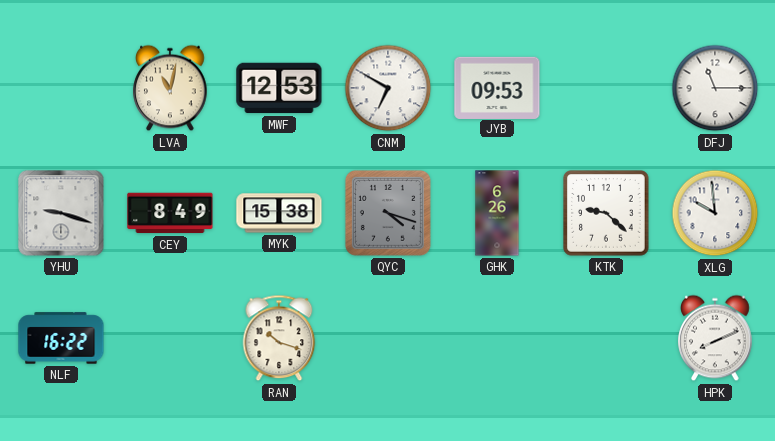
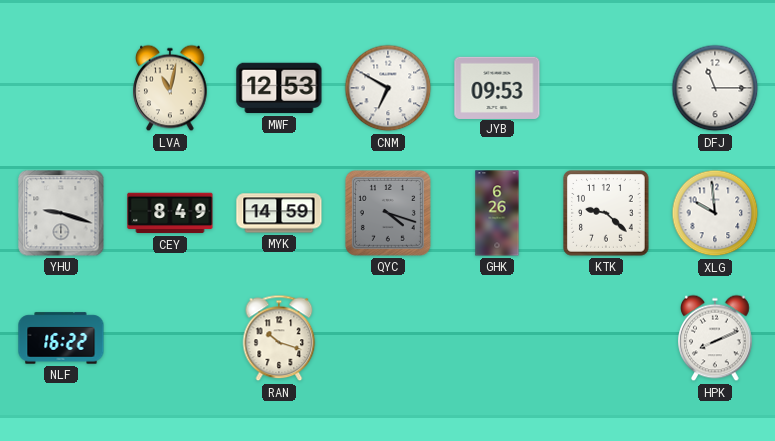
MYK: 15:38 -> 14:59 (279, 213)
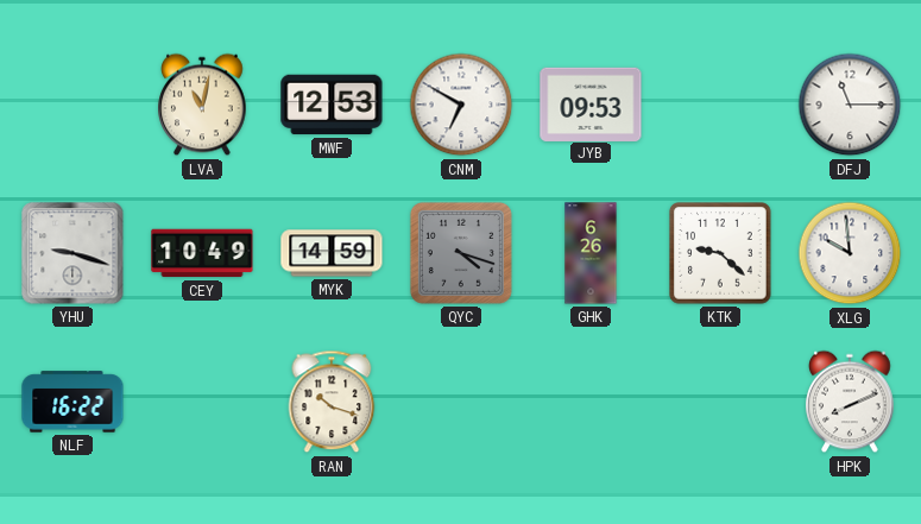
CEY: 8:49 -> 10:49 (202, 253)
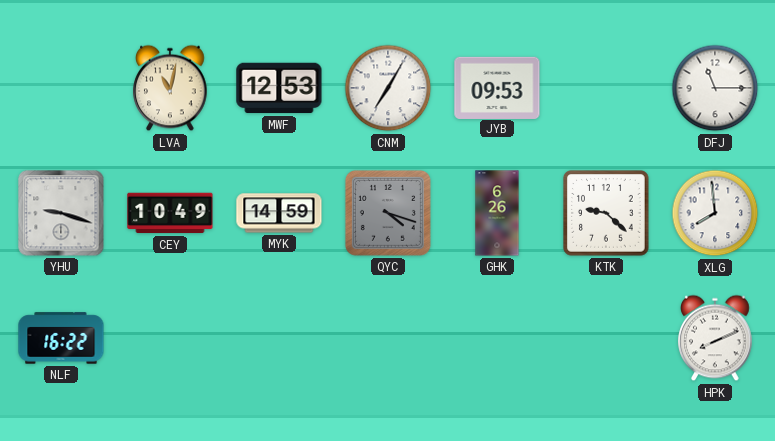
CNM: 6:50 -> 7:05 (388, 88)
XLG: 9:59 -> 7:59 (715, 213)
RAN: 10:18 -> none (332, 402)
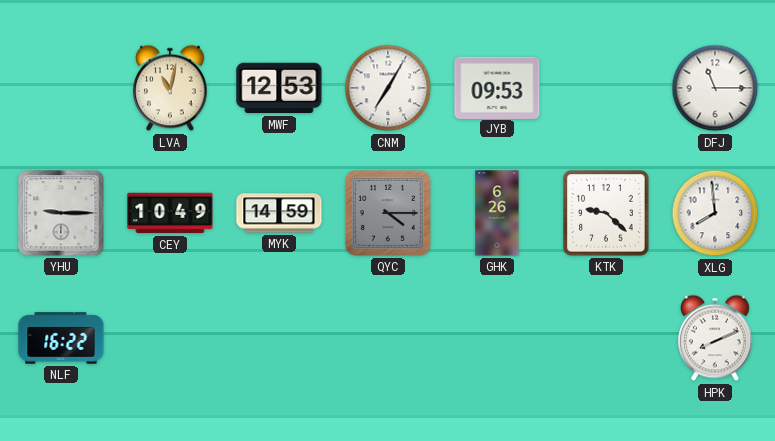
YHU: 9:18 -> 9:15 (61, 213)
QYC: 4:18 -> 4:15 (388, 213)
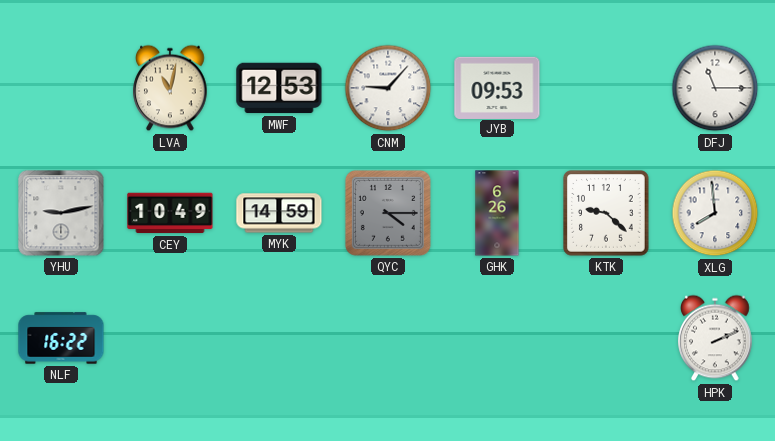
CNM: 7:05 -> 9:07 (388, 88)
YHU: 9:15 -> 9:13 (61, 213)
HPK: 8:11 -> 2:11 (715, 338)
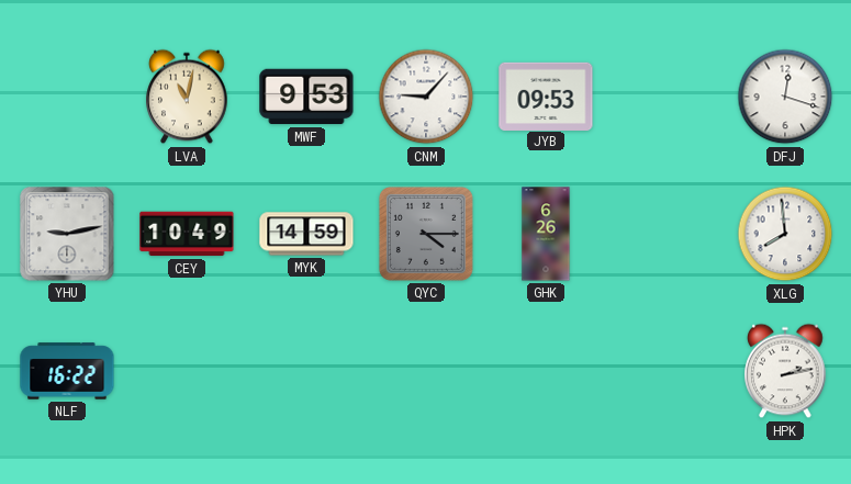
MWF: 12:53 -> 9:53 (306, 97)
DFJ: 11:15 -> 12:18 (785, 97)
KTK: 9:22 -> none (606, 213)
HPK: 2:11 -> 2:13 (785, 371)
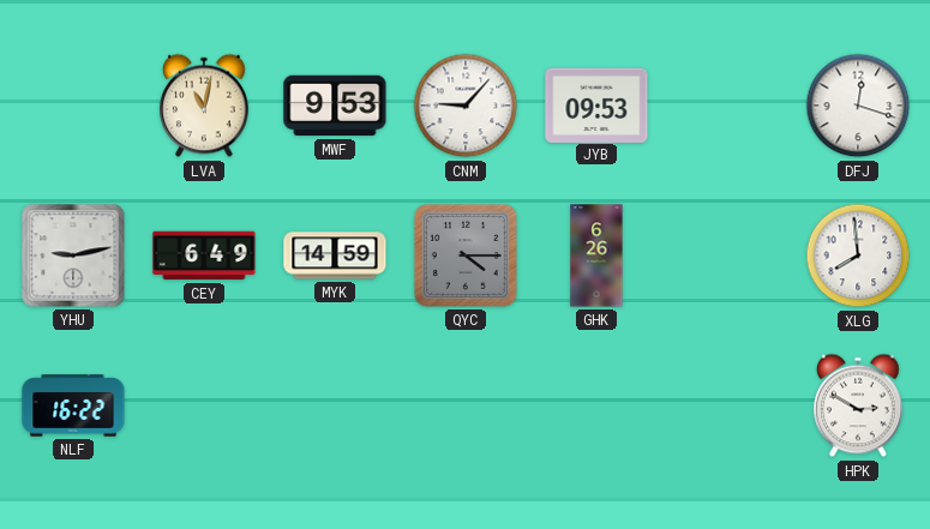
CEY: 10:49 -> 6:49 (204, 256)
HPK: 2:13 -> 2:50 (858, 405)
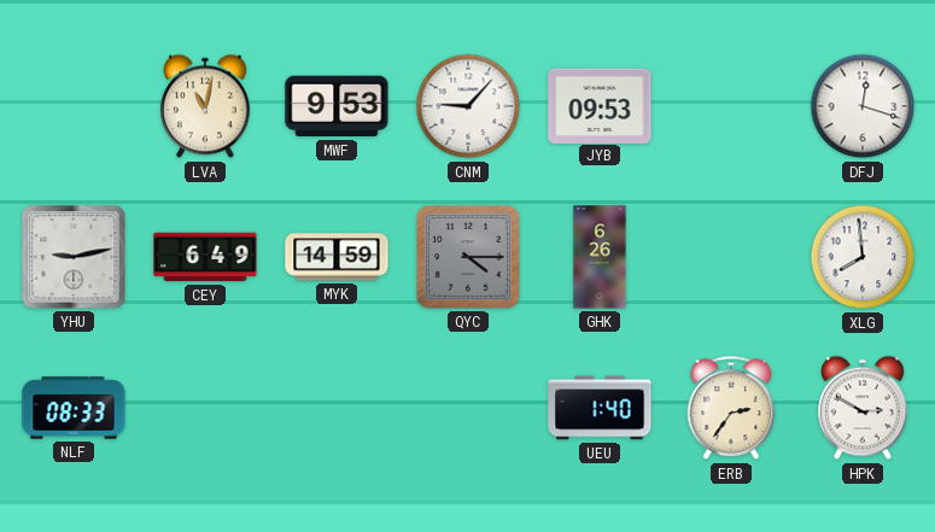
NLF: 16:22 -> 08:33 (74, 408)
UEU: none -> 1:40 (600, 408)
ERB: none -> 2:36 (731, 408)
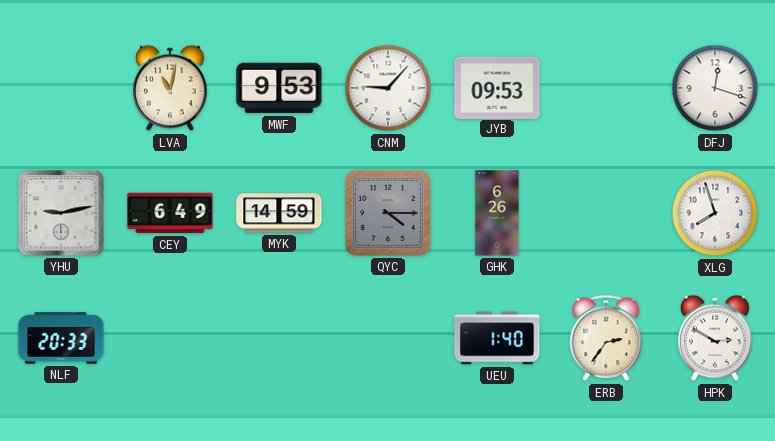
XLG: 7:59 -> 7:57 (715, 213)
NLF: 08:33 -> 20:33 (61, 338)
